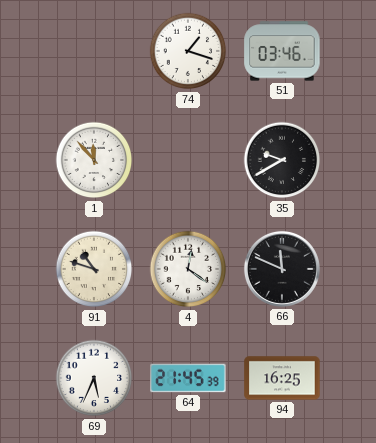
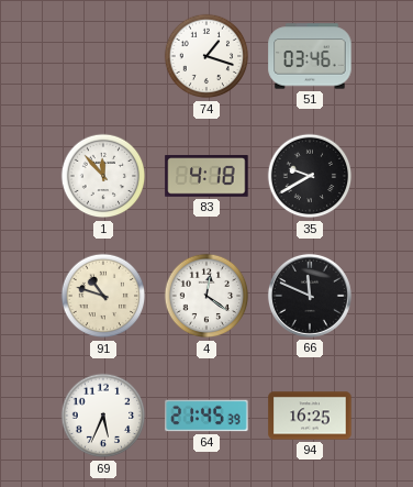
83: none -> 4:18 (206, 176)
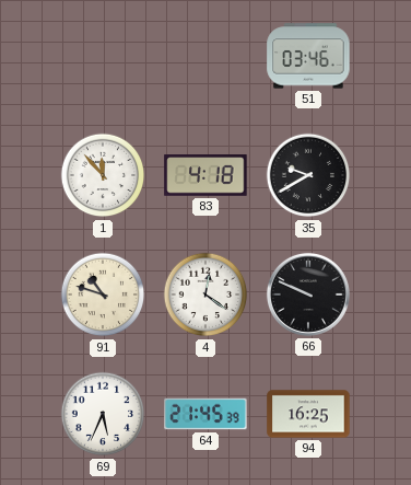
74: 1:18 -> none (206, 56)
66: 11:49 -> 9:49 (308, 295)
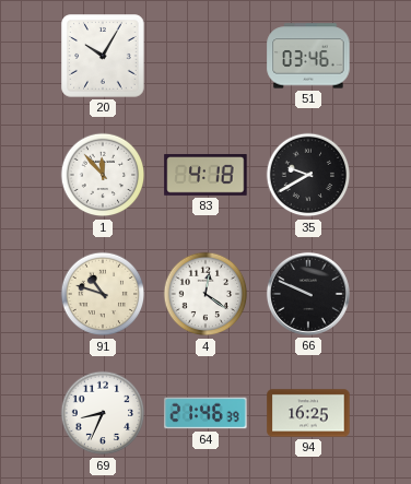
20: none -> 10:05 (103, 56)
69: 5:34 -> 8:34 (103, 413)
64: 21:45 -> 21:46 (205, 413)
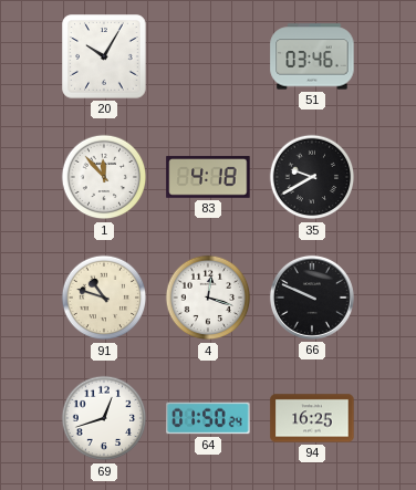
4: 12:21 -> 12:18 (208, 298)
69: 8:34 -> 12:42 (104, 418)
64: 21:46 -> 01:50 (208, 418)
